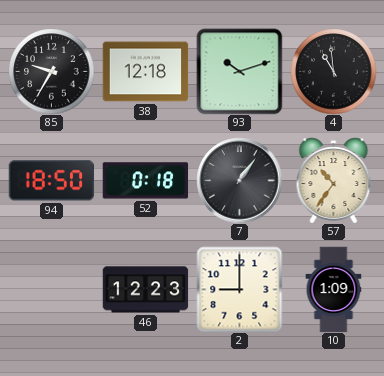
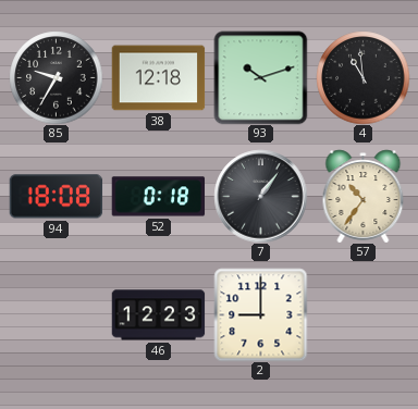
94: 18:50 -> 18:08 (56, 197)
10: 1:09 -> none (334, 289)
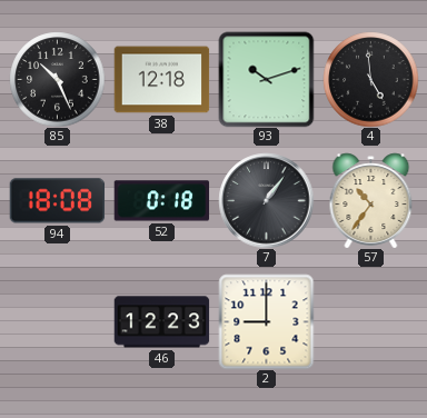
85: 9:35 -> 10:26 (57, 79)
4: 10:59 -> 4:59 (370, 79)
